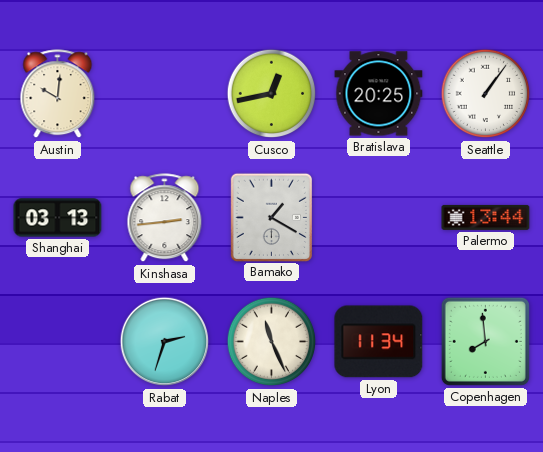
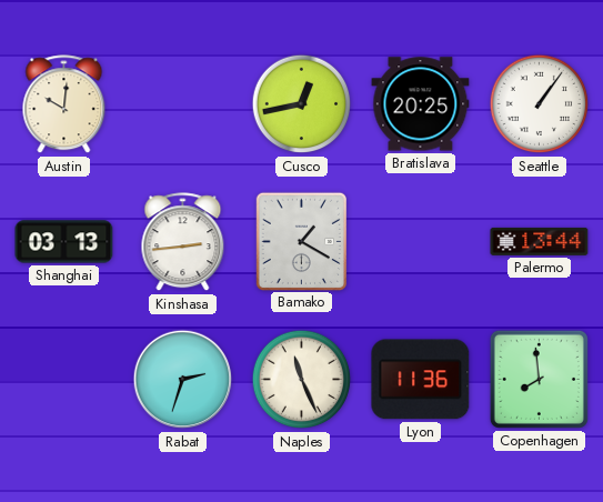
Lyon: 11:34 -> 11:36 (421, 380)
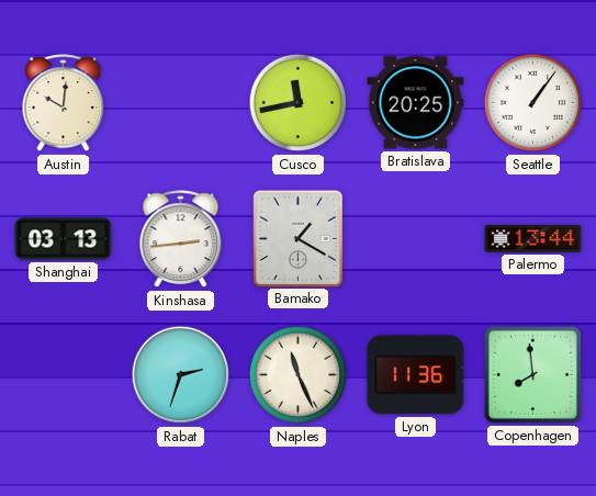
Cusco: 12:43 -> 11:43 (299, 103)
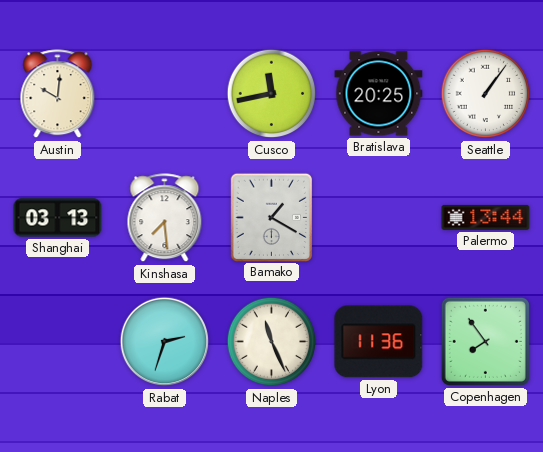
Kinshasa: 2:44 -> 7:29 (165, 218)
Copenhagen: 7:59 -> 7:54 (485, 341)
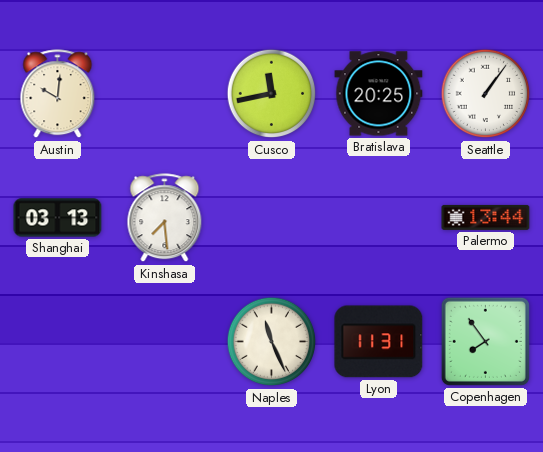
Bamako: 1:20 -> none (271, 217)
Rabat: 2:33 -> none (165, 342)
Lyon: 11:36 -> 11:31 (379, 342)
